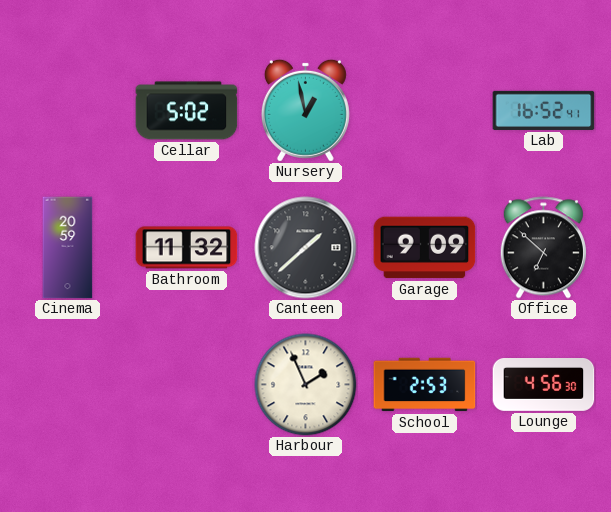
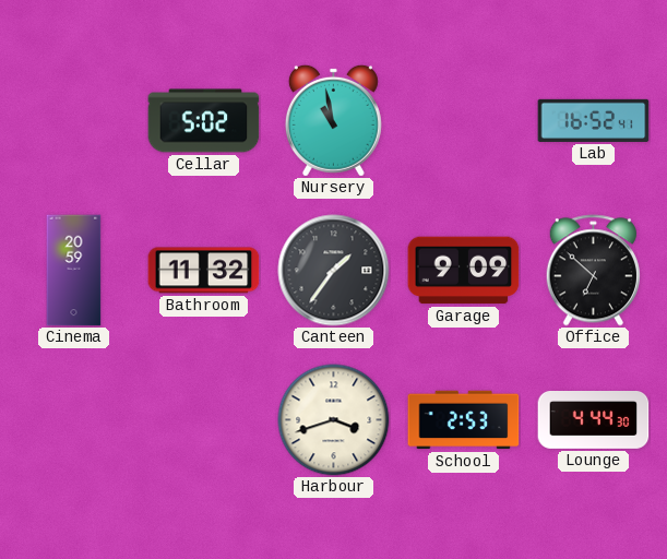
Nursery: 12:58 -> 10:58 (333, 120)
Canteen: 1:38 -> 1:36 (334, 271)
Harbour: 1:56 -> 3:42 (334, 420)
Lounge: 4:56 -> 4:44 (594, 420)
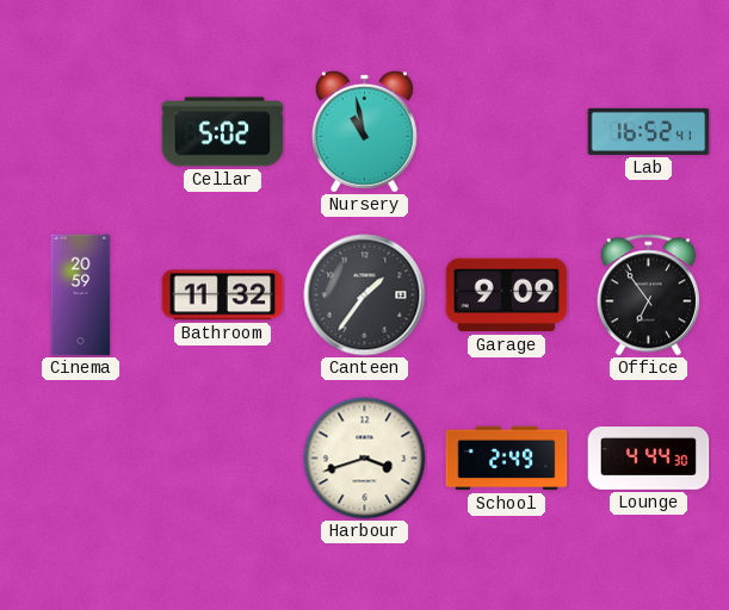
Office: 6:52 -> 6:54 (648, 295)
School: 2:53 -> 2:49 (507, 459)
